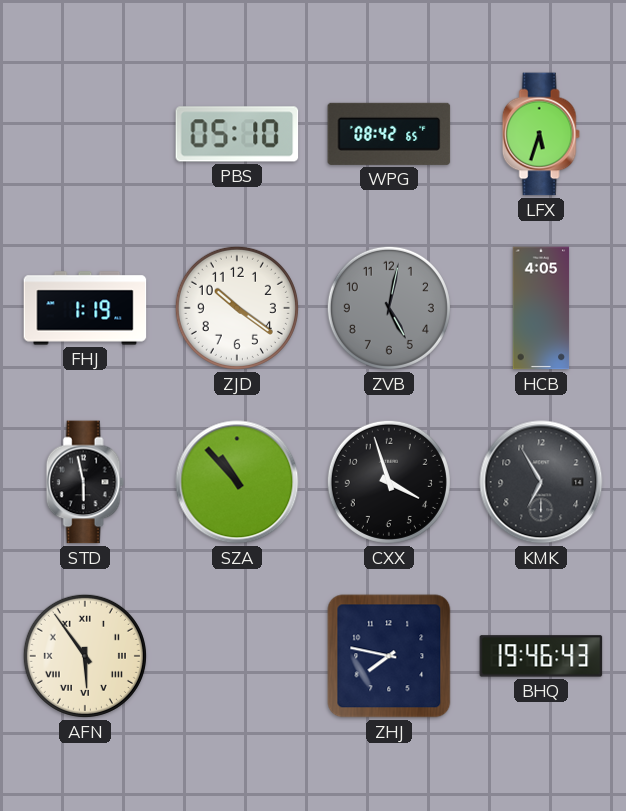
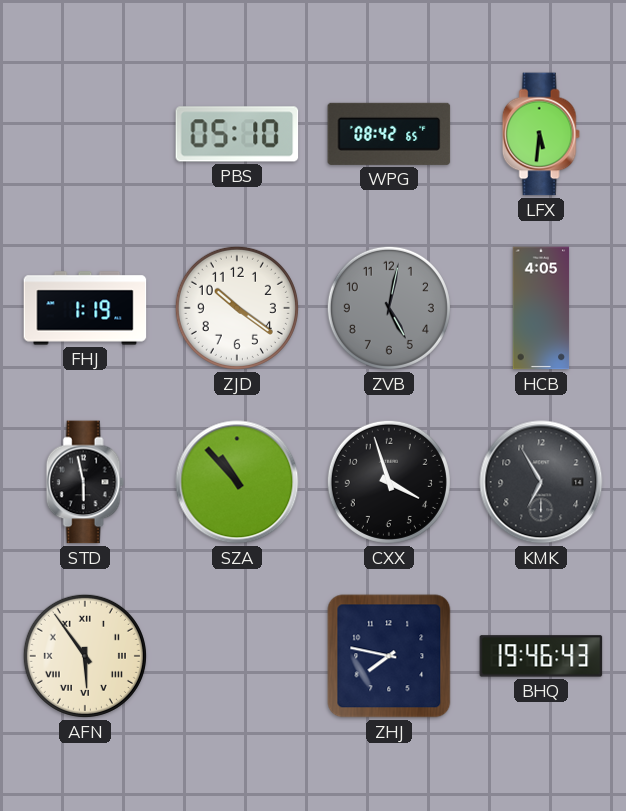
LFX: 5:33 -> 5:31 (541, 134)
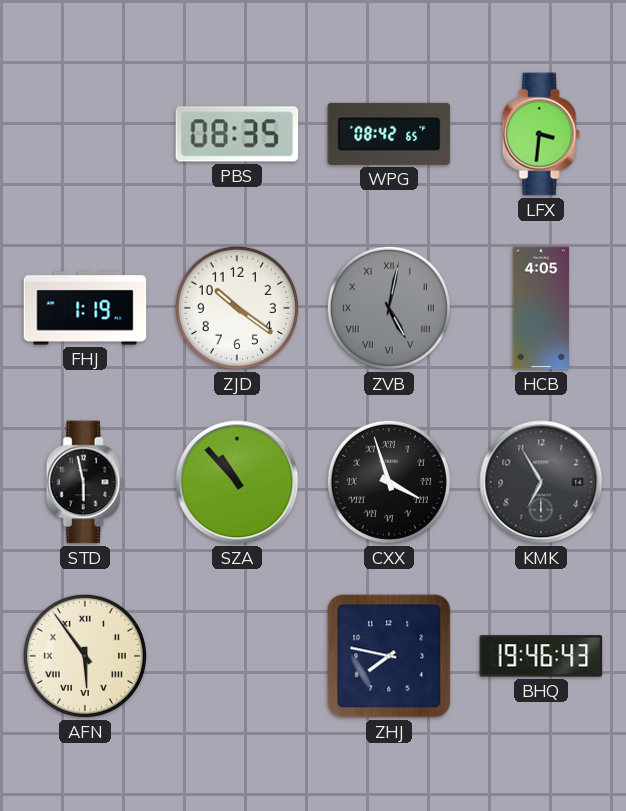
PBS: 05:10 -> 08:35 (237, 134)
LFX: 5:31 -> 3:31 (541, 134)
ZVB numerals: Arabic -> Roman (389, 308)
CXX numerals: Arabic -> Roman (389, 482)
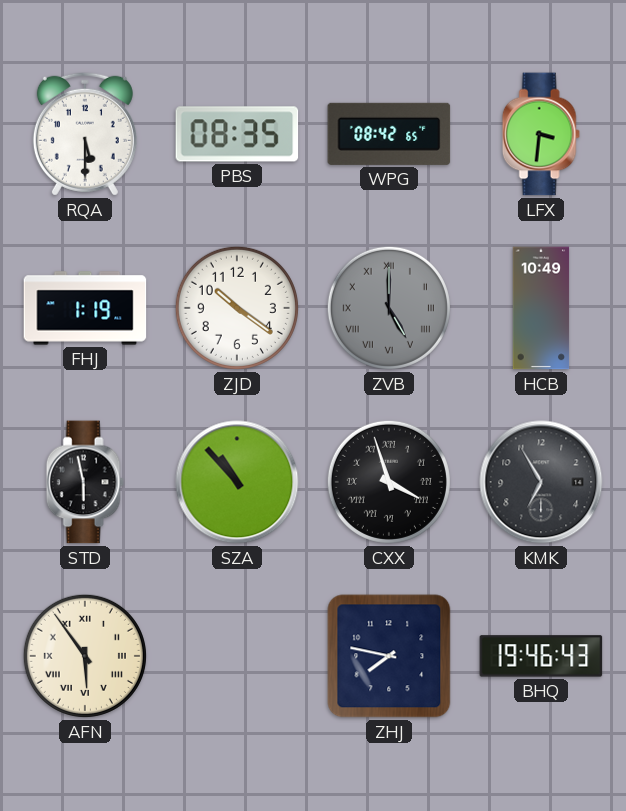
RQA: none -> 5:30 (85, 134)
ZVB: 5:02 -> 5:00 (389, 308)
HCB: 4:05 -> 10:49 (541, 308)
